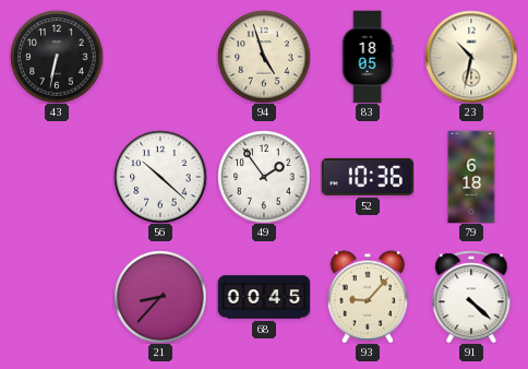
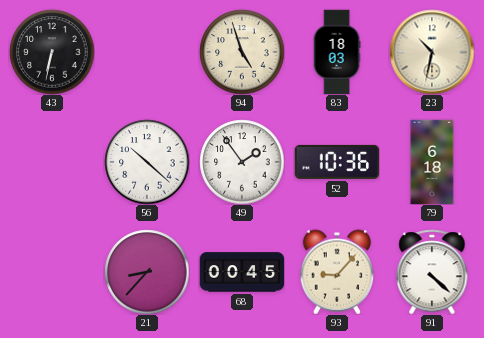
83: 18:05 -> 18:03 (337, 52)
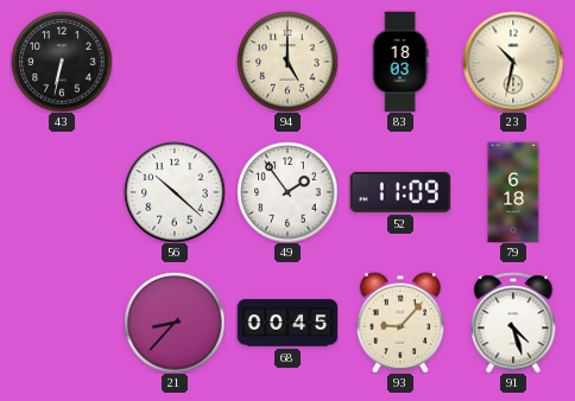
94: 4:57 -> 5:00 (287, 62)
52: 10:36 -> 11:09 (400, 192)
91: 4:22 -> 4:27 (513, 323)
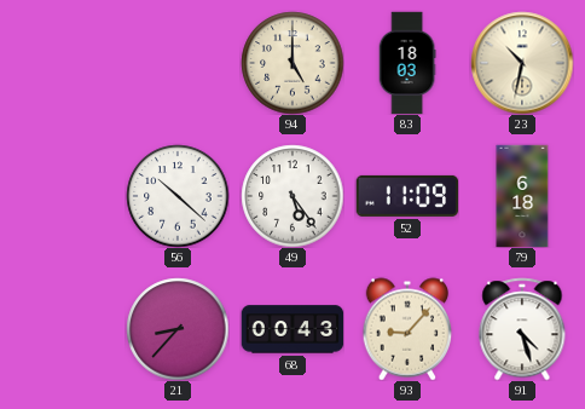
43: 6:32 -> none (62, 62)
49: 1:54 -> 5:24 (292, 196)
68: 00:45 -> 00:43 (292, 329)
